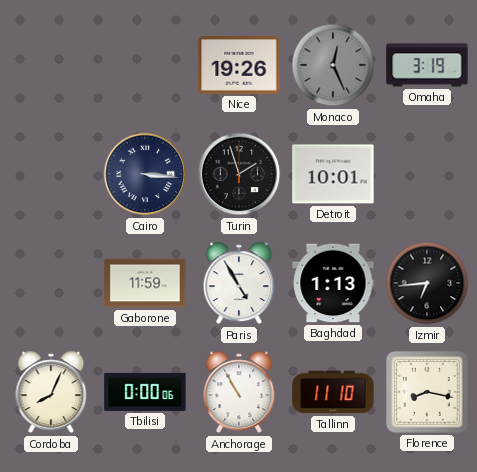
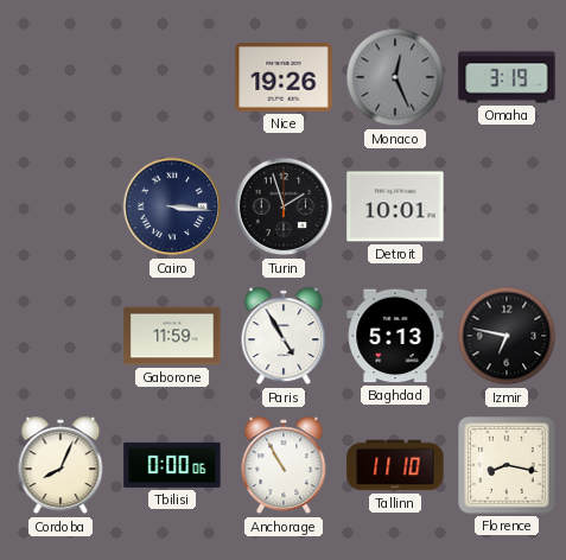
Baghdad: 1:13 -> 5:13 (395, 336)
Izmir: 6:44 -> 6:47 (507, 336)
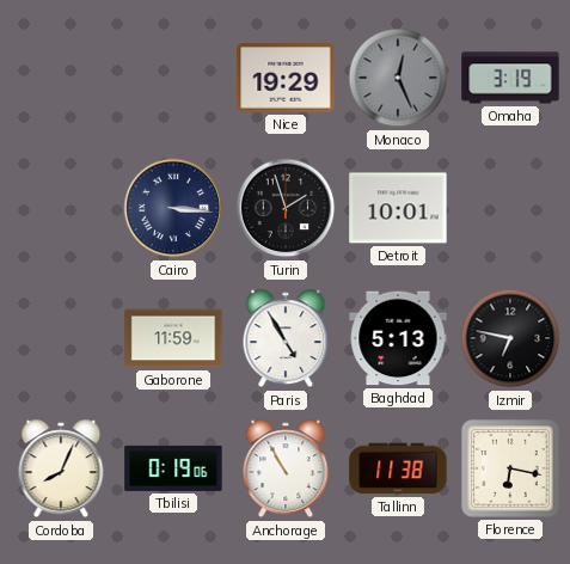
Nice: 19:26 -> 19:29 (286, 78)
Tbilisi: 0:00 -> 0:19 (173, 468)
Tallinn: 11:10 -> 11:38 (398, 468)
Florence: 8:17 -> 6:17 (510, 468)
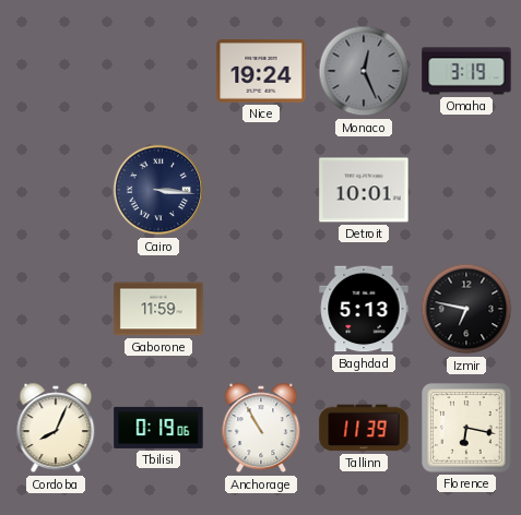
Nice: 19:29 -> 19:24 (261, 71)
Turin: 1:57 -> none (286, 208)
Paris: 4:55 -> none (286, 338)
Tallinn: 11:38 -> 11:39 (364, 428)
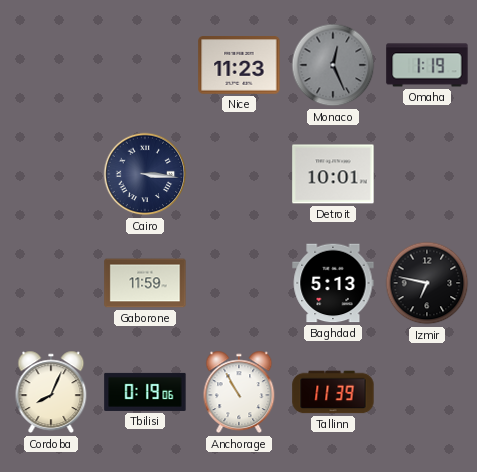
Nice: 19:24 -> 11:23 (239, 65)
Omaha: 3:19 -> 1:19 (427, 65)
Florence: 6:17 -> none (466, 428)
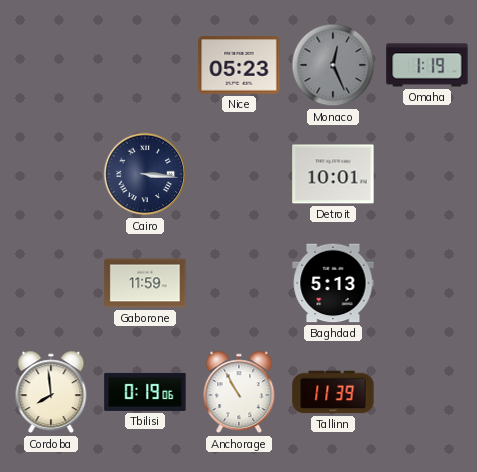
Nice: 11:23 -> 05:23 (239, 65)
Izmir: 6:47 -> none (427, 283)
Cordoba: 8:04 -> 7:59 (51, 392)
